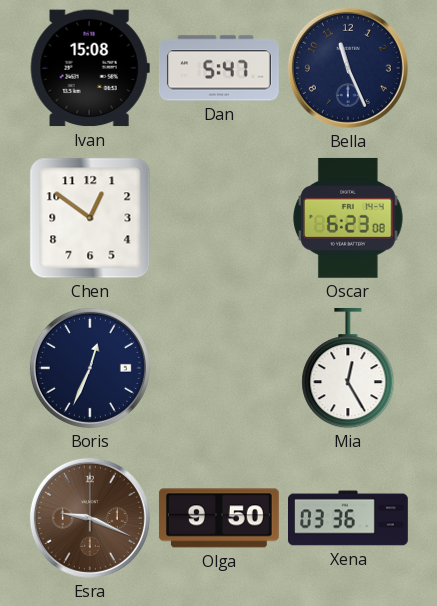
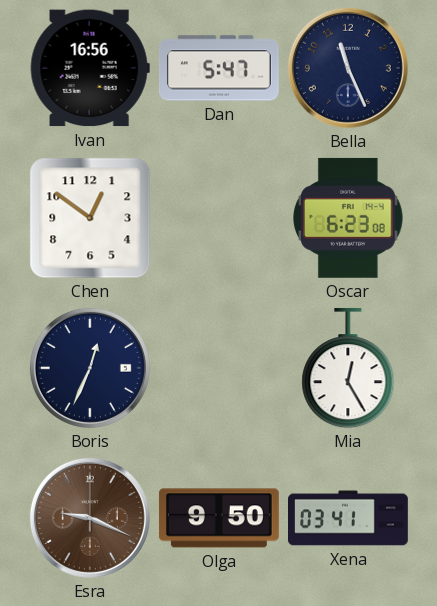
Ivan: 15:08 -> 16:56 (90, 68)
Xena: 03:36 -> 03:41 (349, 518)
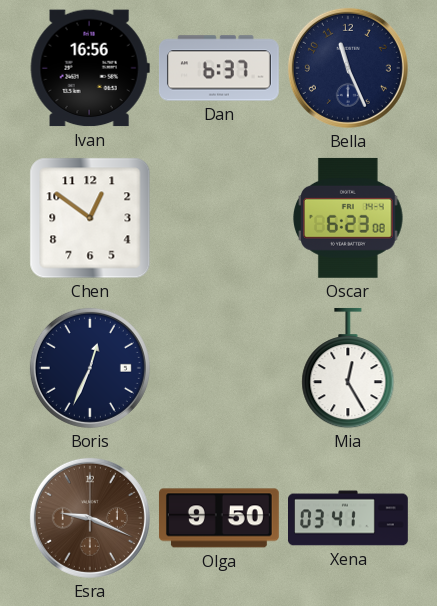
Dan: 5:47 -> 6:37 (219, 68)
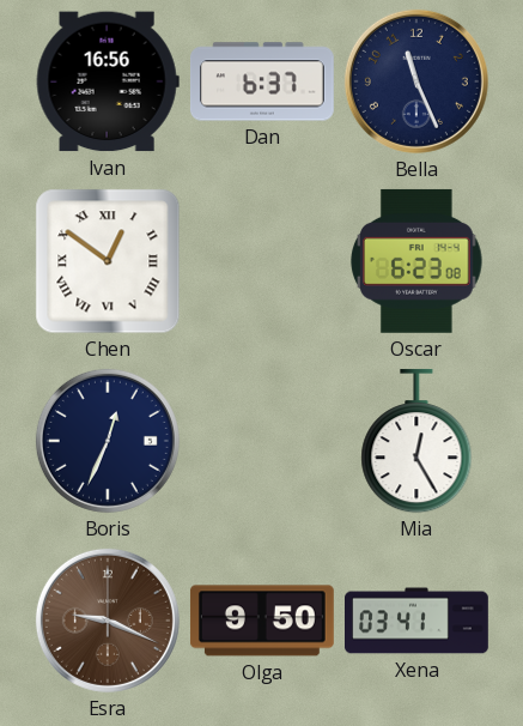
Chen numerals: Arabic -> Roman (108, 261)
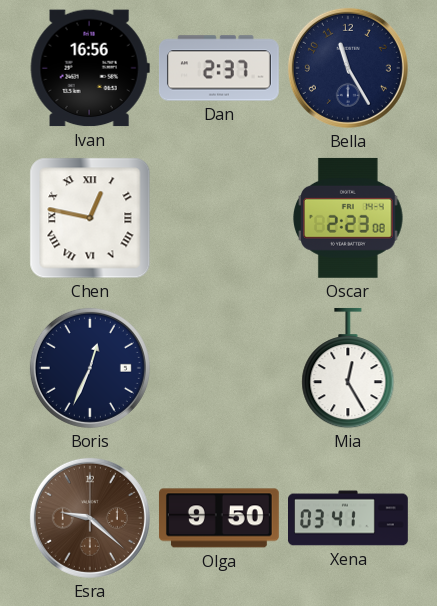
Dan: 6:37 -> 2:37 (219, 68)
Bella: 11:26 -> 11:25 (348, 68)
Chen: 12:51 -> 12:47 (90, 218)
Oscar: 6:23 -> 2:23 (348, 218)
Esra: 9:19 -> 9:22 (90, 518)
